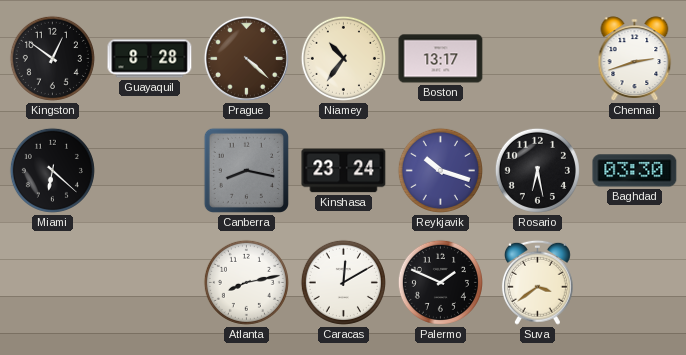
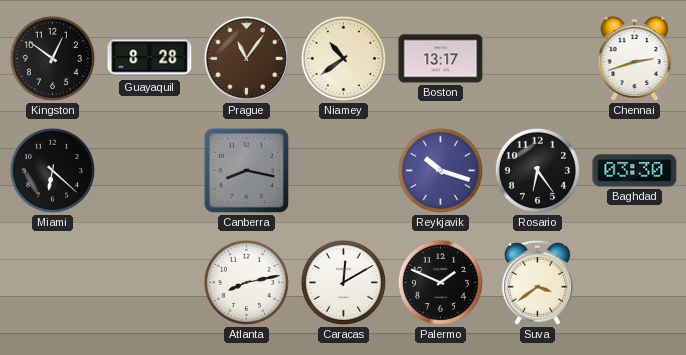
Prague: 4:22 -> 11:06 (246, 58)
Niamey: 10:36 -> 10:39 (343, 58)
Kinshasa: 23:24 -> none (344, 171)
Rosario: 6:28 -> 6:24 (537, 170)
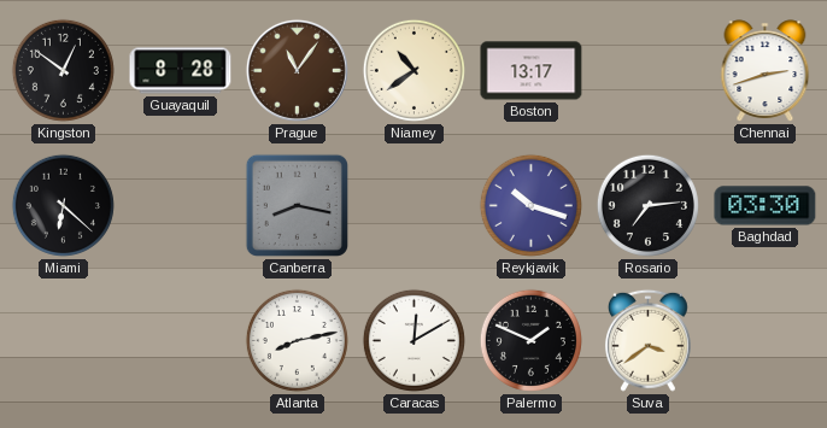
Rosario: 6:24 -> 7:14 (647, 205)
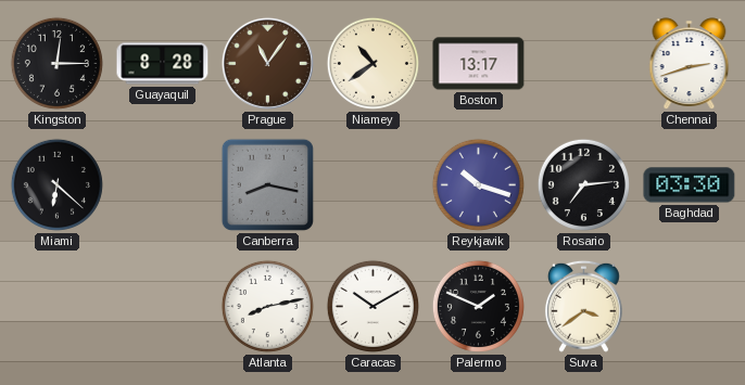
Kingston: 12:51 -> 12:15 (56, 63)
Caracas: 12:10 -> 10:10 (372, 306)
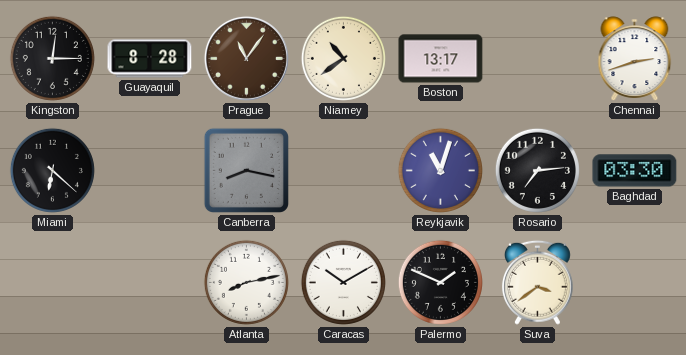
Reykjavik: 10:18 -> 11:03 (440, 170)
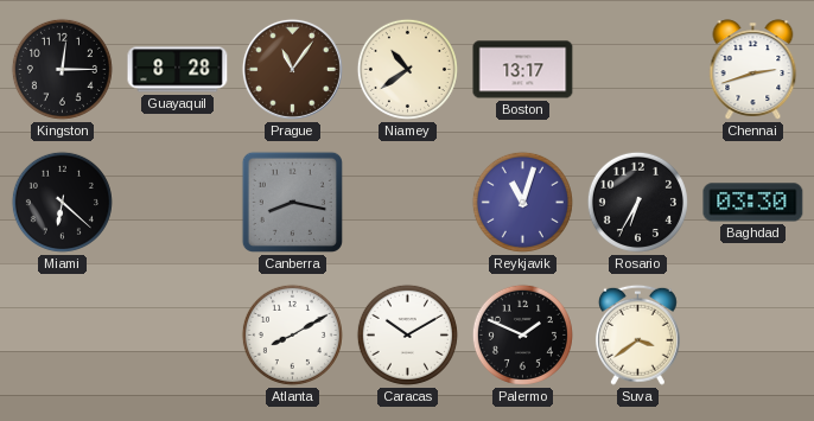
Rosario: 7:14 -> 6:35 (637, 202)
Atlanta: 8:13 -> 8:10 (292, 334)
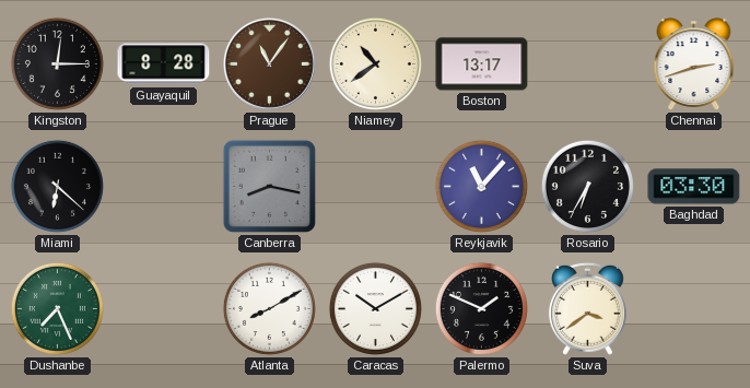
Reykjavik: 11:03 -> 11:07 (481, 186)
Dushanbe: none -> 7:26 (57, 308)
